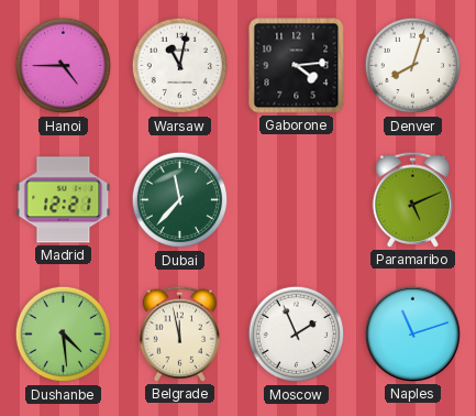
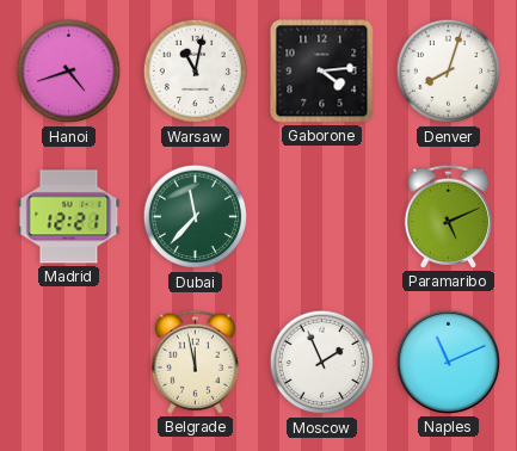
Hanoi: 4:45 -> 4:42 (69, 72)
Dushanbe: 4:29 -> none (64, 335)
Naples: 11:12 -> 11:11 (448, 362)
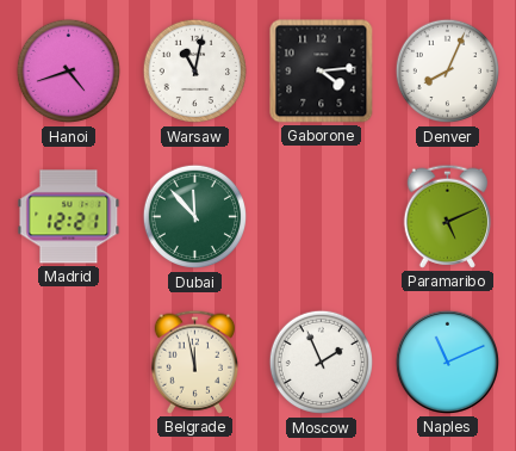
Denver: 8:03 -> 8:04 (448, 72)
Dubai: 11:37 -> 11:53 (195, 217)
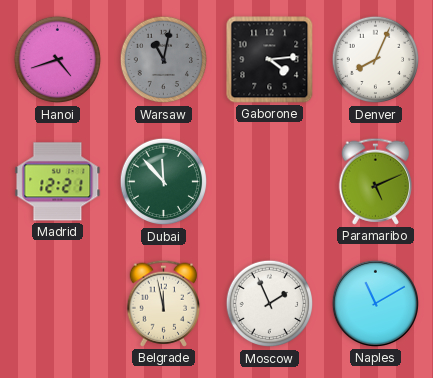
Warsaw dial: white -> grey (164, 60)
Naples: 11:11 -> 11:10 (375, 303)
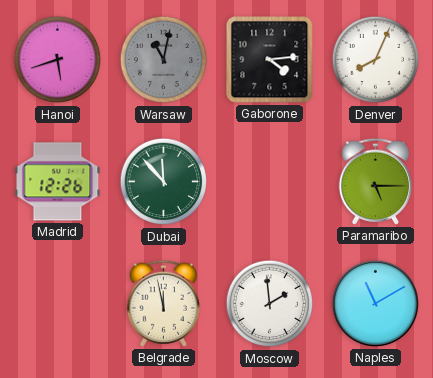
Hanoi: 4:42 -> 5:42 (58, 60)
Madrid: 12:21 -> 12:26 (58, 182)
Paramaribo: 5:11 -> 5:15 (376, 181)
Moscow: 1:56 -> 1:59 (270, 304)
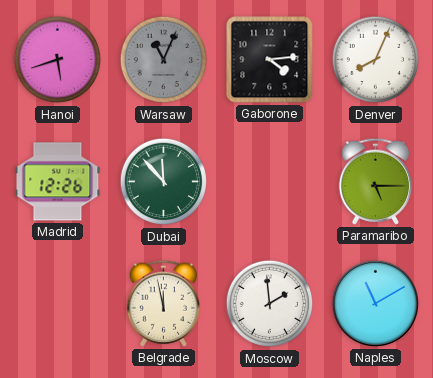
Warsaw: 11:02 -> 11:04 (164, 60)
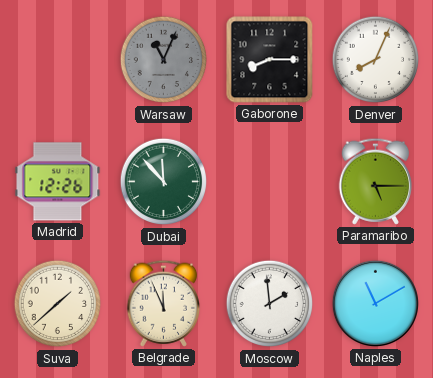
Hanoi: 5:42 -> none (58, 60)
Gaborone: 4:14 -> 8:15 (270, 60)
Suva: none -> 1:38 (58, 304)
Belgrade: 11:58 -> 11:56 (164, 303)
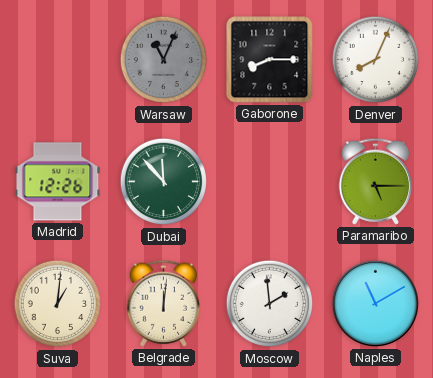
Suva: 1:38 -> 1:01 (58, 304)
Belgrade: 11:56 -> 12:01 (164, 303)
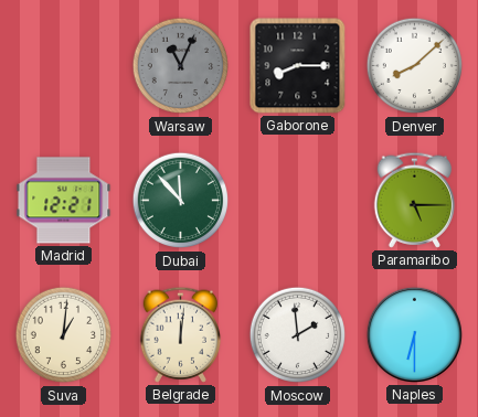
Denver: 8:04 -> 8:08 (415, 66)
Madrid: 12:26 -> 12:21 (64, 201)
Naples: 11:10 -> 6:30 (414, 334)
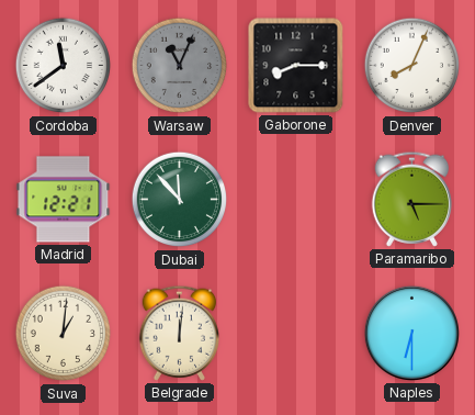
Cordoba: none -> 11:39 (64, 66)
Denver: 8:08 -> 8:04 (412, 66)
Moscow: 1:59 -> none (298, 335)
